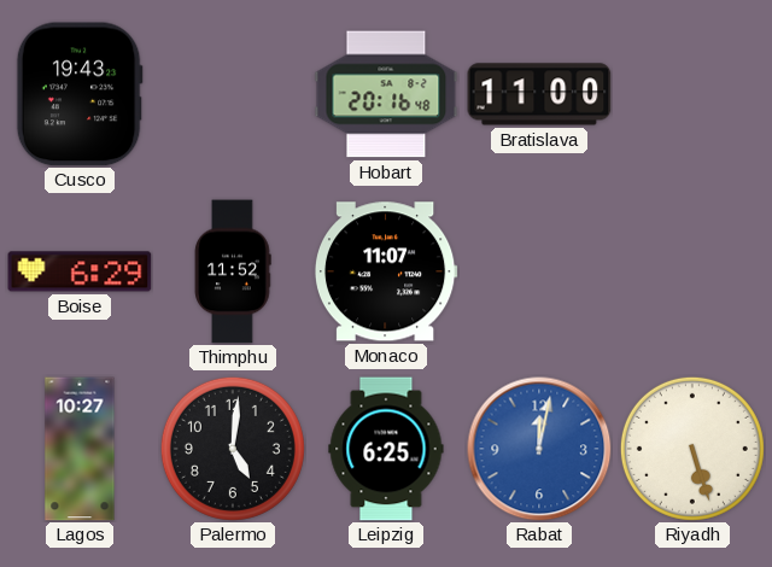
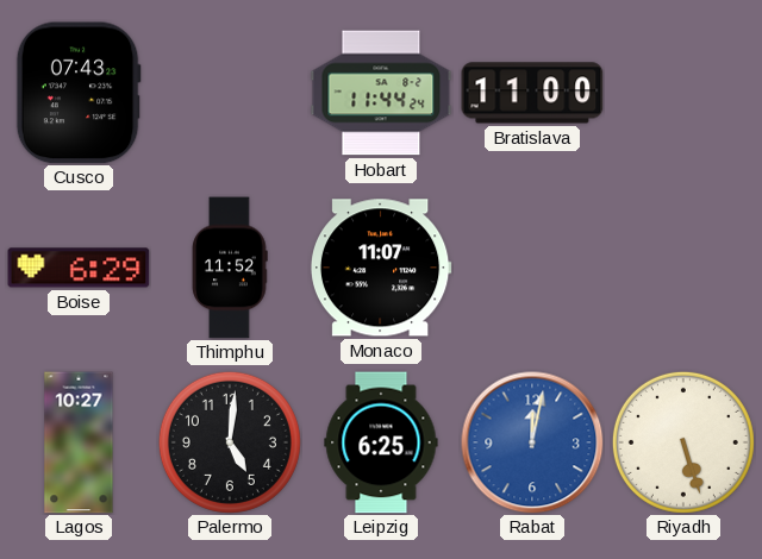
Cusco: 19:43 -> 07:43 (79, 93)
Hobart: 20:16 -> 11:44 (381, 93)
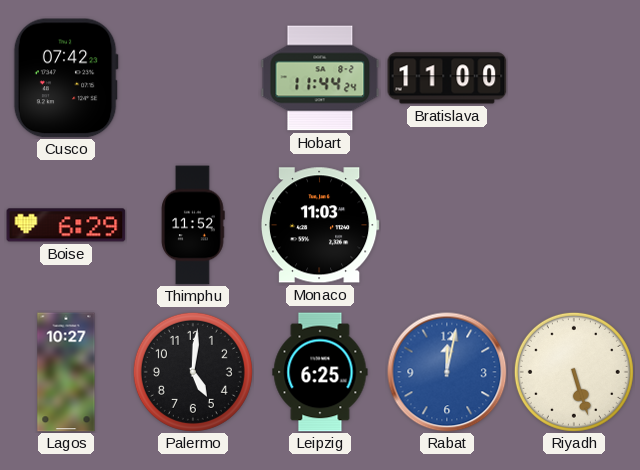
Cusco: 07:43 -> 07:42 (66, 78)
Monaco: 11:07 -> 11:03 (320, 225)
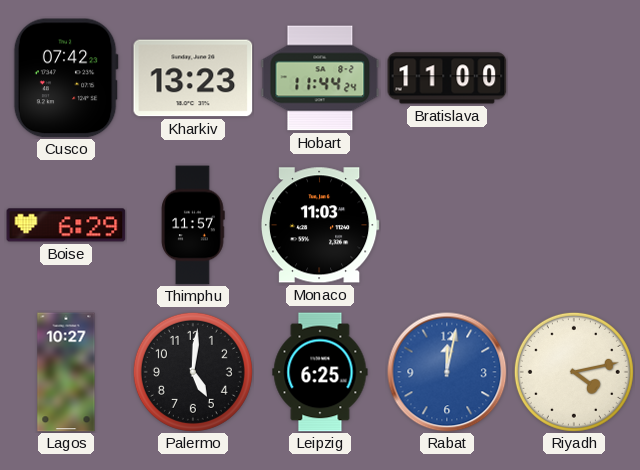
Kharkiv: none -> 13:23 (193, 78)
Thimphu: 11:52 -> 11:57 (193, 225)
Riyadh: 5:27 -> 4:13 (574, 372)
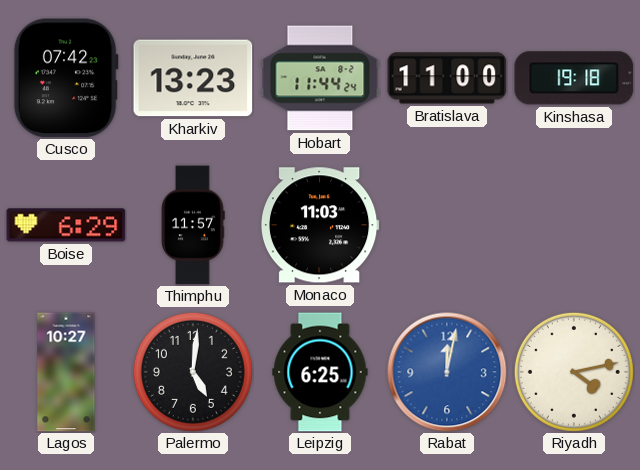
Kinshasa: none -> 19:18 (574, 78)
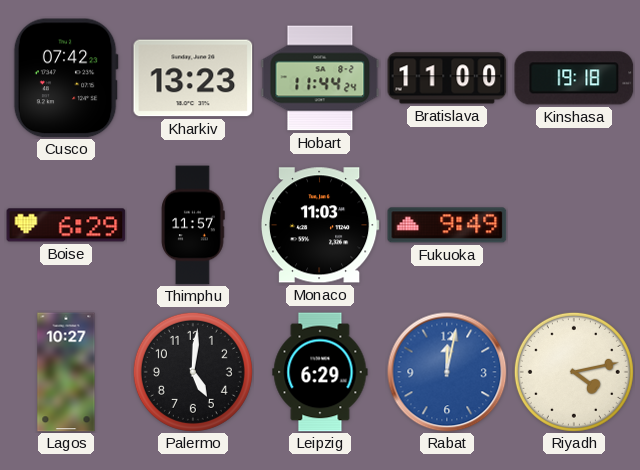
Fukuoka: none -> 9:49 (447, 225)
Leipzig: 6:25 -> 6:29 (320, 372)
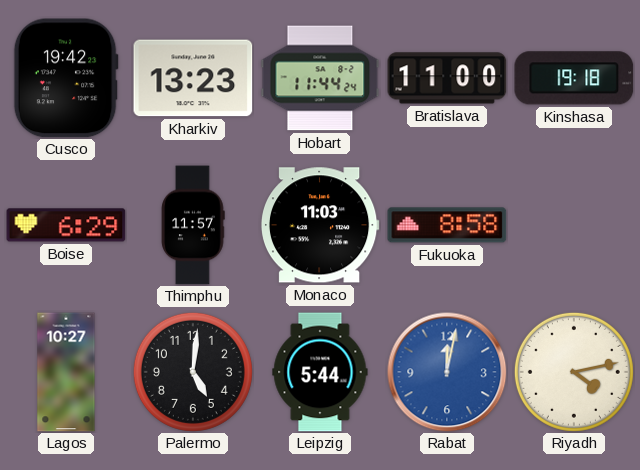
Cusco: 07:42 -> 19:42 (66, 78)
Fukuoka: 9:49 -> 8:58 (447, 225)
Leipzig: 6:29 -> 5:44 (320, 372)
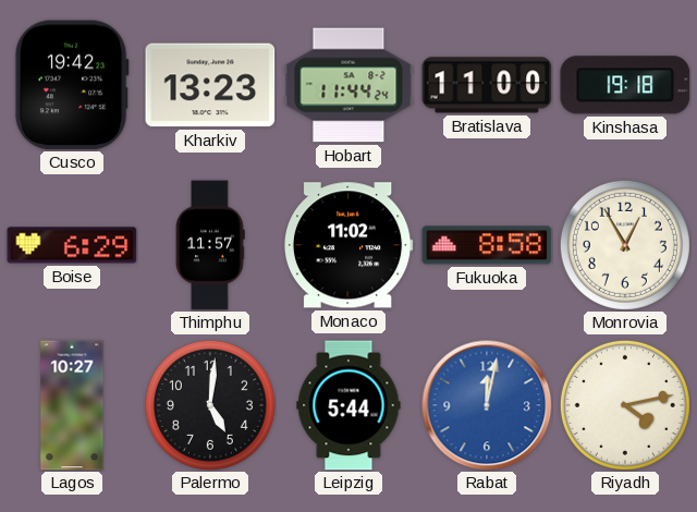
Monaco: 11:03 -> 11:02 (348, 245)
Monrovia: none -> 12:55 (625, 245)
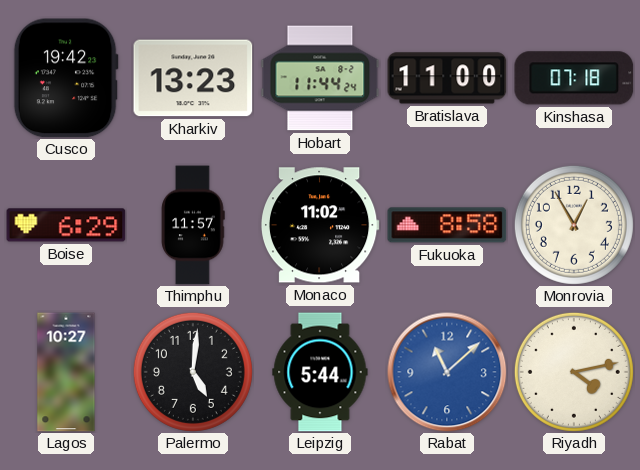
Kinshasa: 19:18 -> 07:18 (574, 78)
Rabat: 12:02 -> 11:08 (447, 372)
